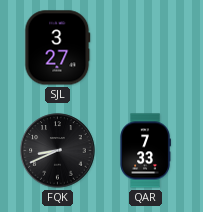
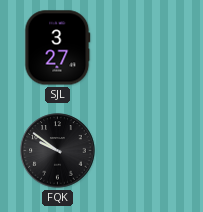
FQK: 8:41 -> 9:51 (58, 151)
QAR: 7:33 -> none (145, 151)
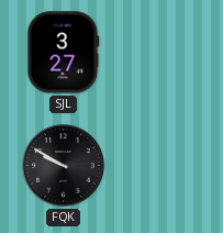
FQK: 9:51 -> 9:50 (64, 166)
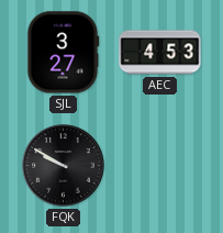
AEC: none -> 4:53 (160, 53)
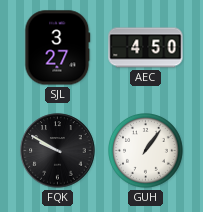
AEC: 4:53 -> 4:50 (146, 48)
GUH: none -> 1:06 (146, 151)
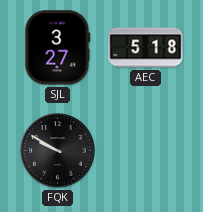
AEC: 4:50 -> 5:18 (146, 48)
GUH: 1:06 -> none (146, 151)
